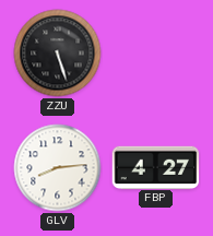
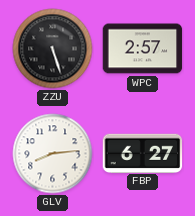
WPC: none -> 2:57 (143, 49)
FBP: 4:27 -> 6:27 (143, 153)
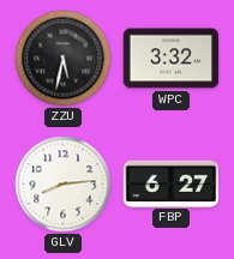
ZZU: 5:27 -> 5:32 (64, 59)
WPC: 2:57 -> 3:32 (172, 59)
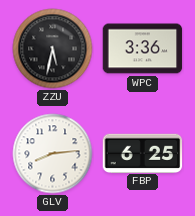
WPC: 3:32 -> 3:36 (143, 49)
FBP: 6:27 -> 6:25 (143, 153)
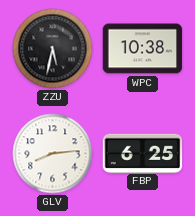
WPC: 3:36 -> 10:38 (143, 49)
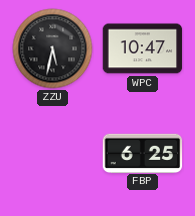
WPC: 10:38 -> 10:47 (143, 49)
GLV: 8:14 -> none (53, 154)
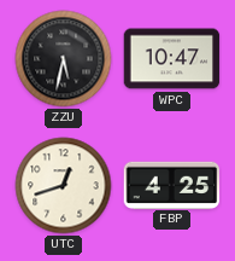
UTC: none -> 12:42 (64, 186)
FBP: 6:25 -> 4:25 (172, 185)
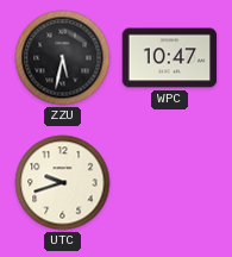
UTC: 12:42 -> 9:42 (63, 183)
FBP: 4:25 -> none (172, 185)
